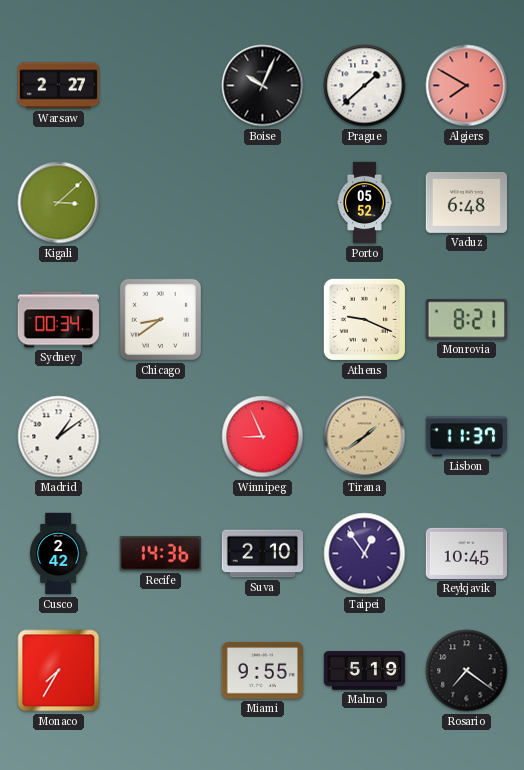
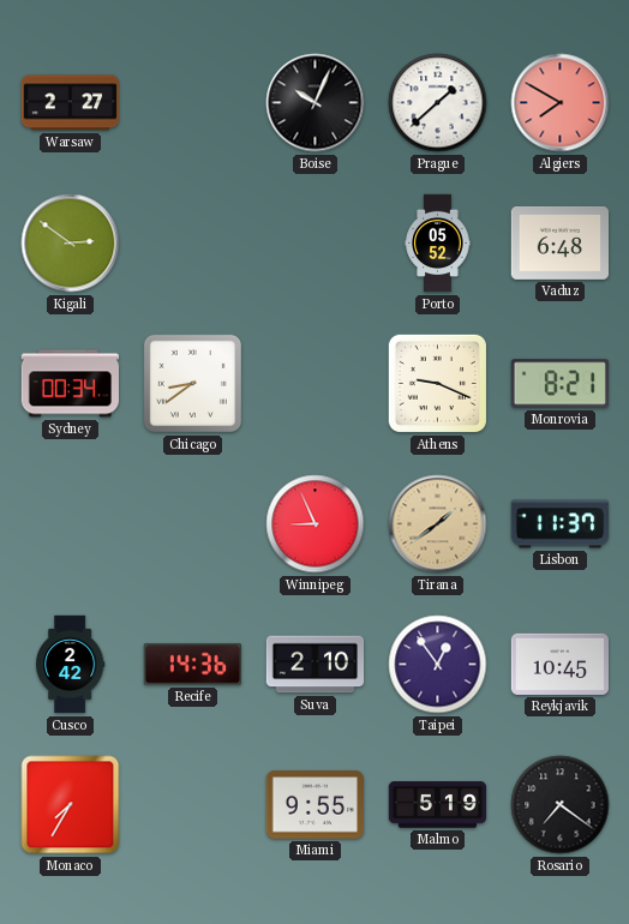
Kigali: 3:08 -> 2:51 (71, 244)
Madrid: 1:09 -> none (59, 437)
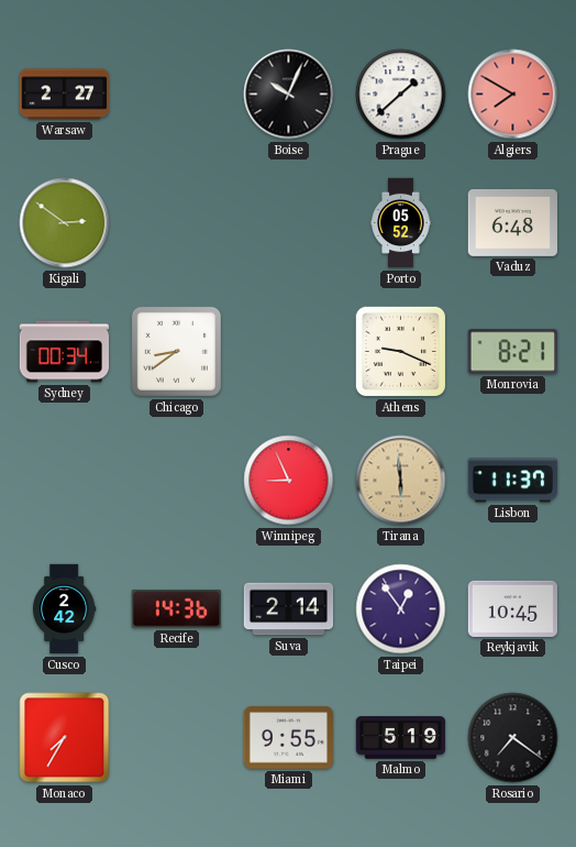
Tirana: 1:39 -> 5:59 (401, 481)
Suva: 2:10 -> 2:14 (289, 609)
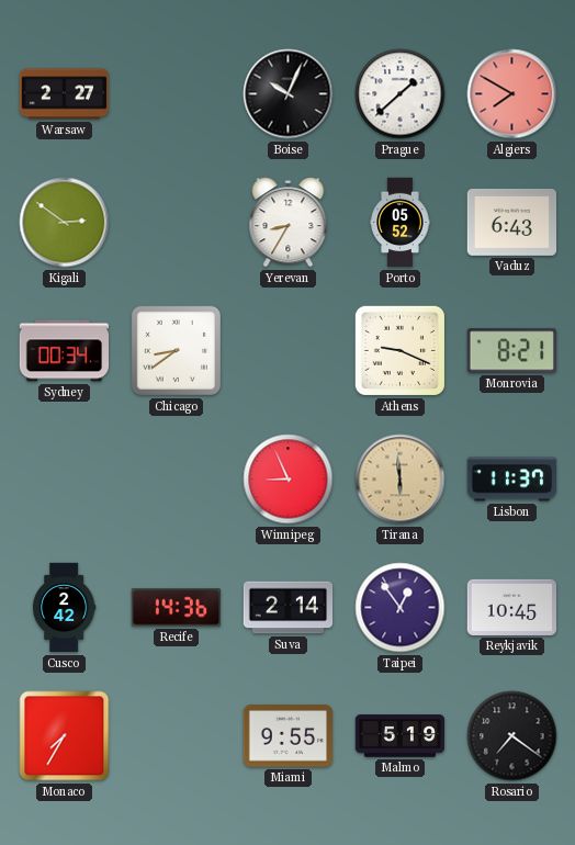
Yerevan: none -> 8:35 (289, 223)
Vaduz: 6:48 -> 6:43 (512, 222)
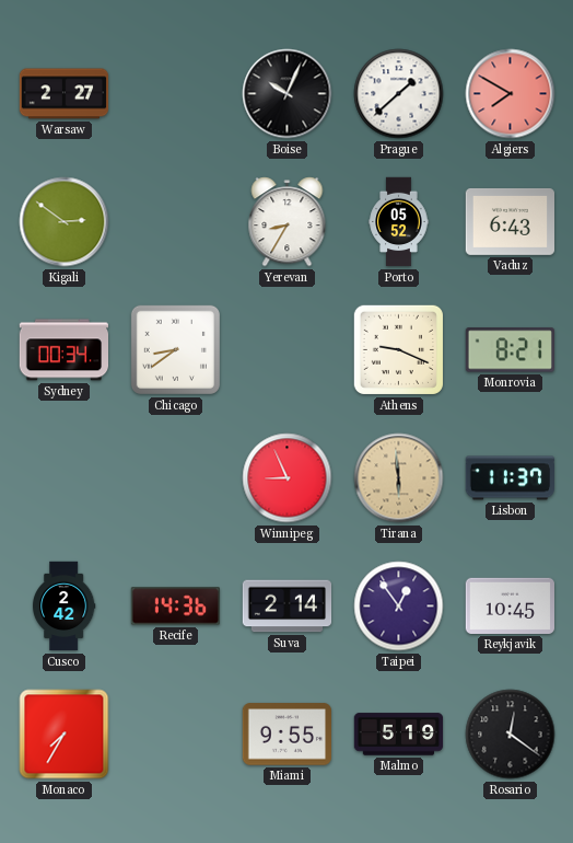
Rosario: 7:21 -> 12:21 (511, 735)
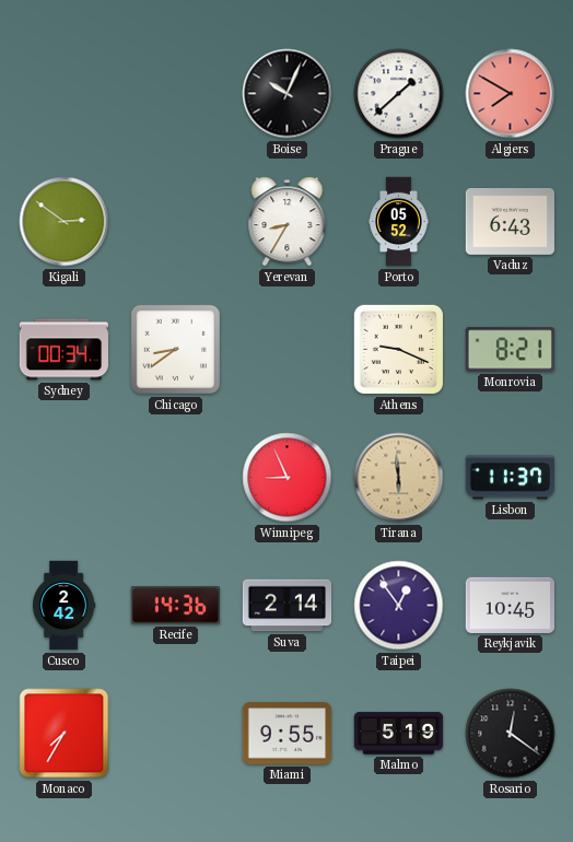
Warsaw: 2:27 -> none (65, 94)
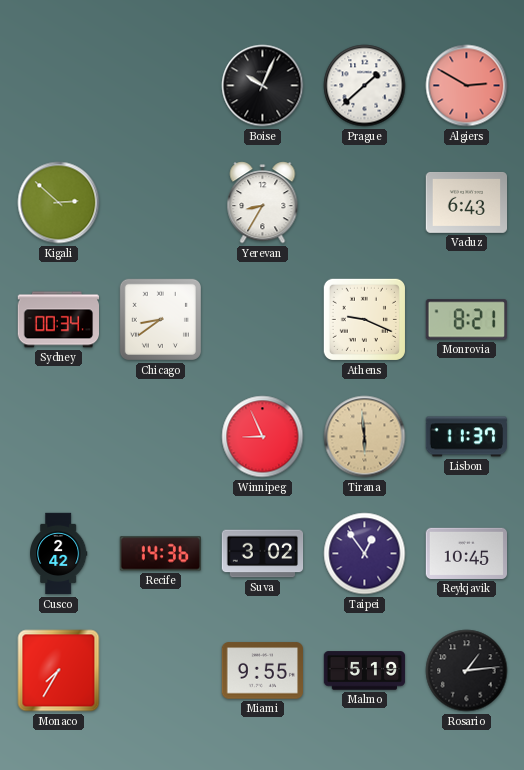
Algiers: 7:50 -> 2:50 (467, 86)
Kigali: 2:51 -> 2:52 (59, 203)
Porto: 05:52 -> none (399, 222)
Suva: 2:14 -> 3:02 (263, 554)
Rosario: 12:21 -> 1:14 (467, 671)
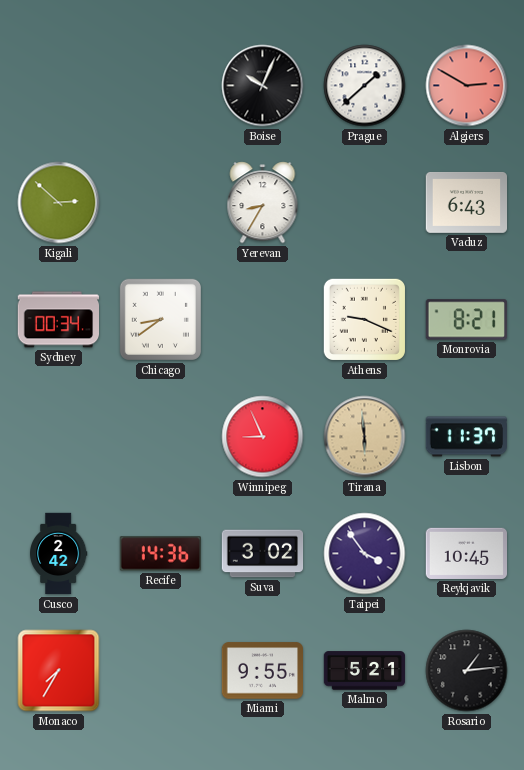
Taipei: 12:54 -> 3:54 (365, 554)
Malmo: 5:19 -> 5:21 (365, 671)
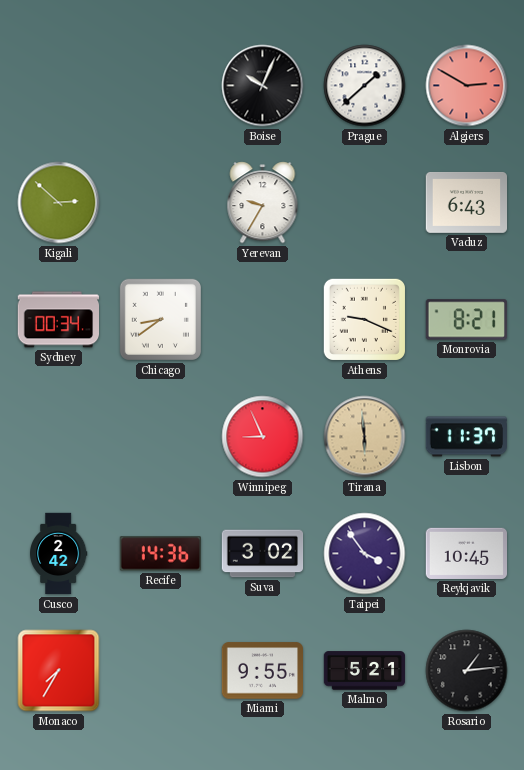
Yerevan: 8:35 -> 9:35 (263, 203)
